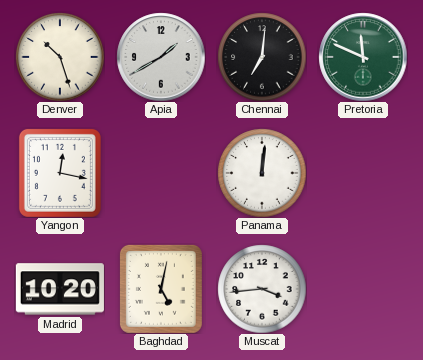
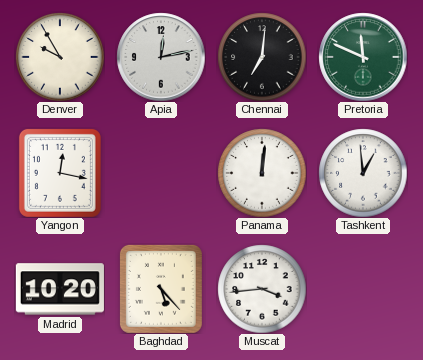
Denver: 10:27 -> 9:55 (60, 57)
Apia: 1:40 -> 12:13 (161, 57)
Tashkent: none -> 12:59 (363, 173)
Baghdad: 5:02 -> 5:23 (161, 289)
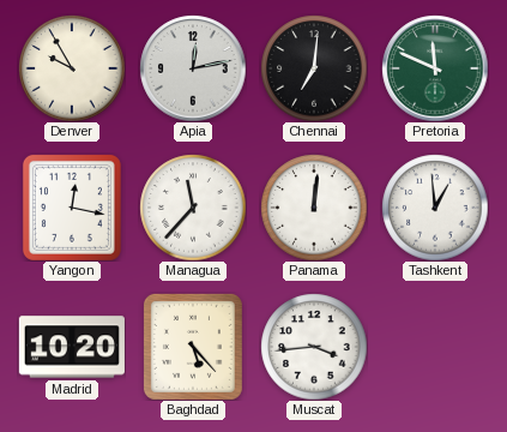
Managua: none -> 11:37 (193, 208)
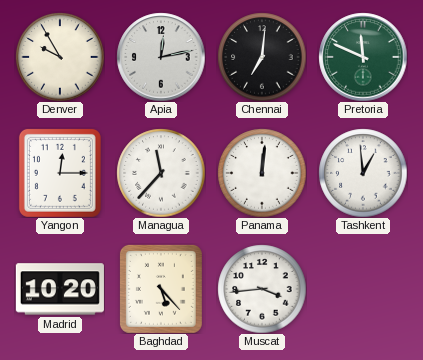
Yangon: 12:17 -> 12:15 (60, 173)
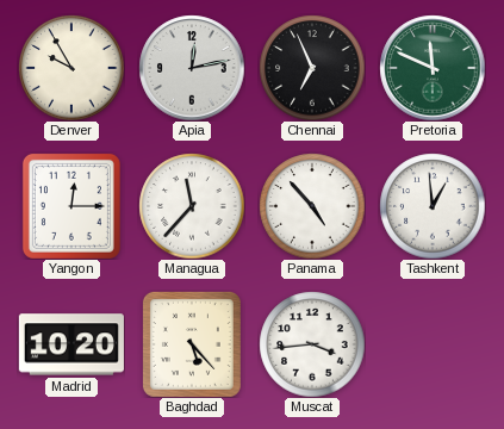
Chennai: 7:01 -> 6:56 (312, 68)
Panama: 12:01 -> 4:53 (312, 206)
